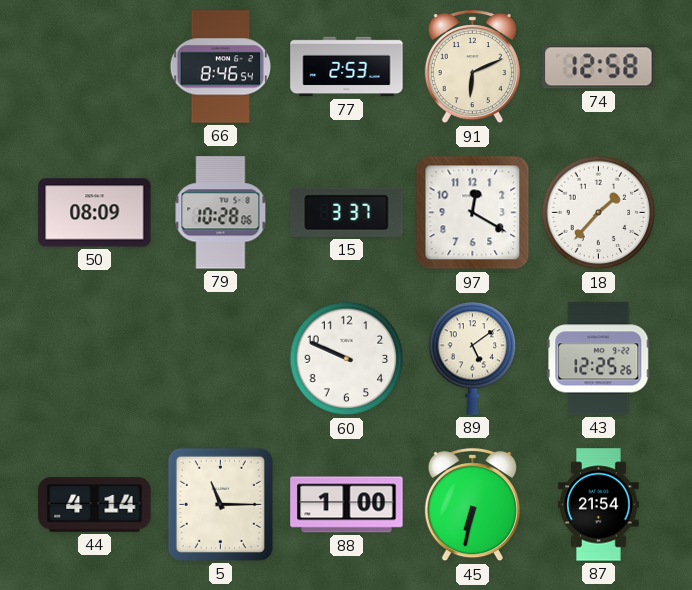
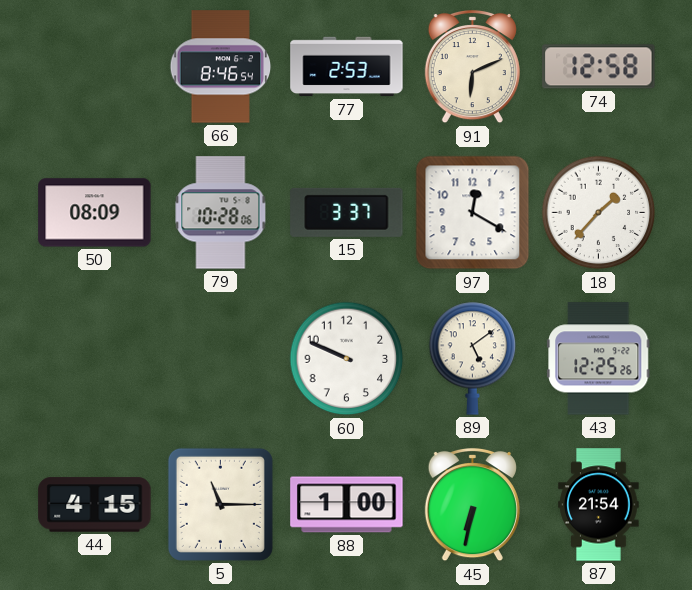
44: 4:14 -> 4:15 (95, 505)
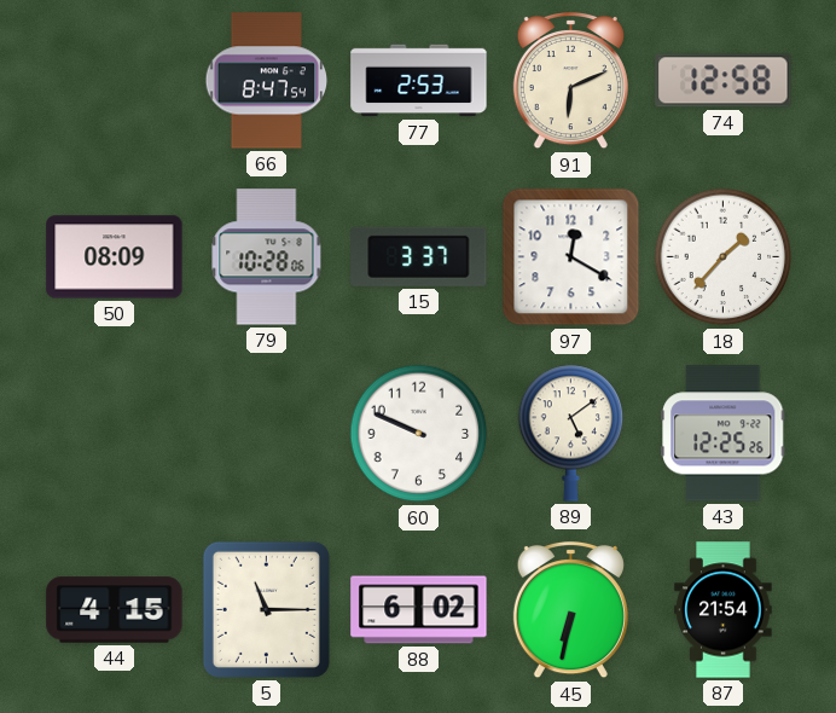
66: 8:46 -> 8:47 (267, 81)
88: 1:00 -> 6:02 (419, 610)
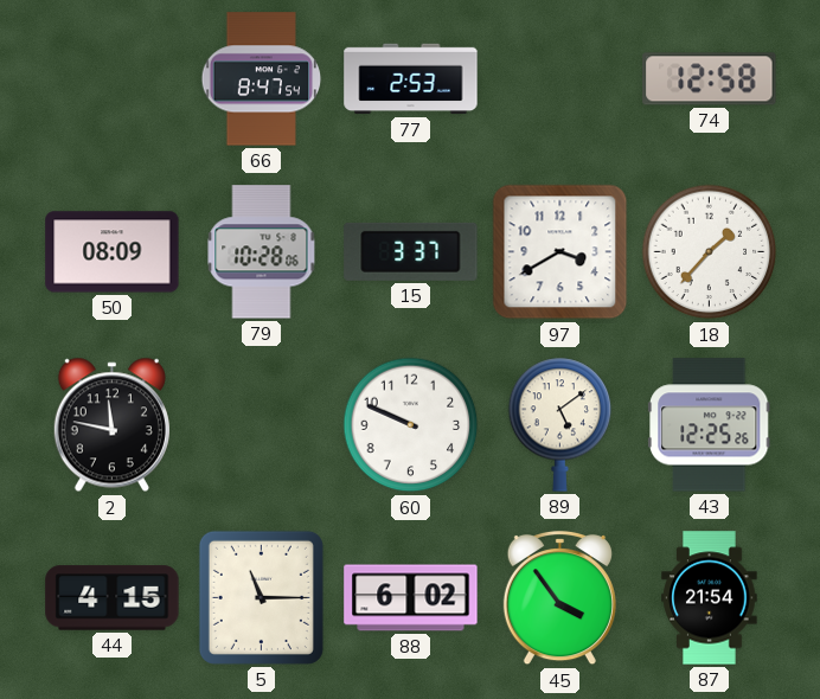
91: 6:11 -> none (570, 81)
97: 12:20 -> 3:40 (560, 252)
2: none -> 11:47 (111, 425)
45: 6:32 -> 3:54 (559, 598)
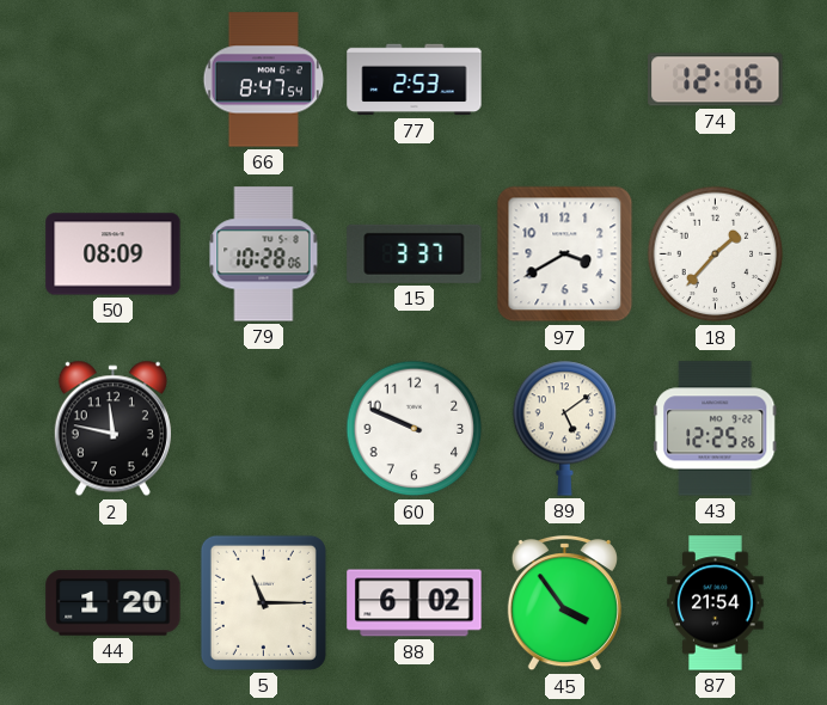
74: 12:58 -> 12:16 (716, 80)
44: 4:15 -> 1:20 (114, 603)
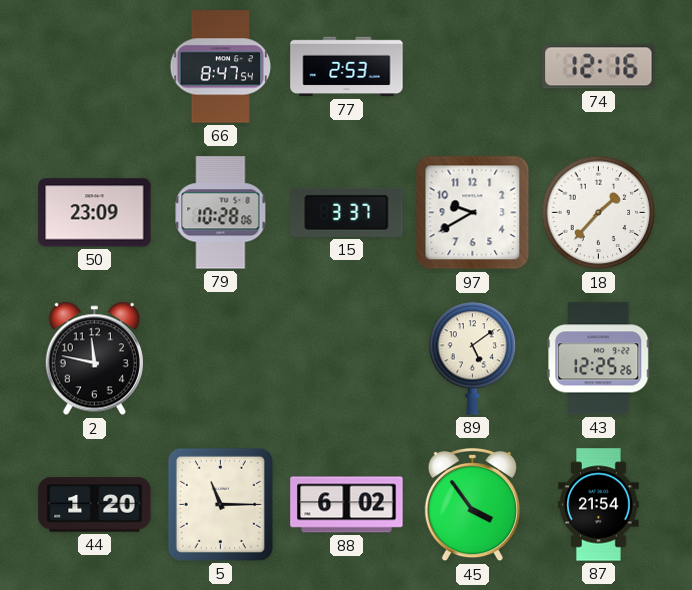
50: 08:09 -> 23:09 (95, 213)
97: 3:40 -> 9:40 (473, 213)
60: 9:49 -> none (415, 429)
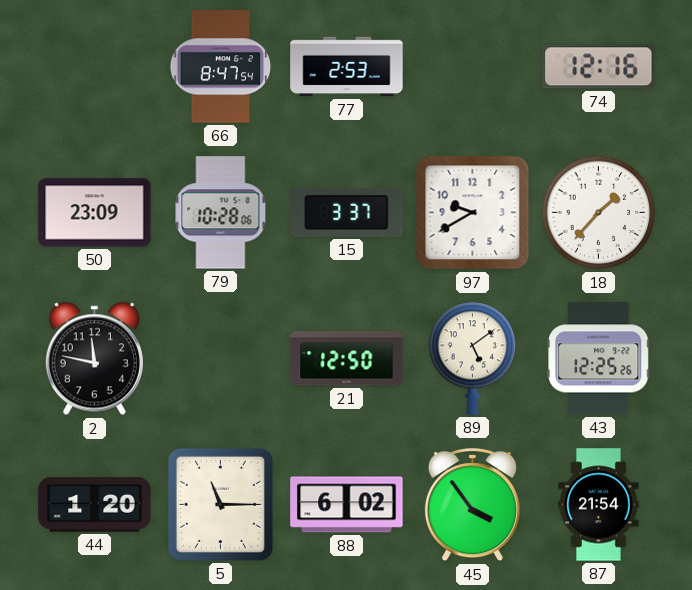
21: none -> 12:50 (347, 359)
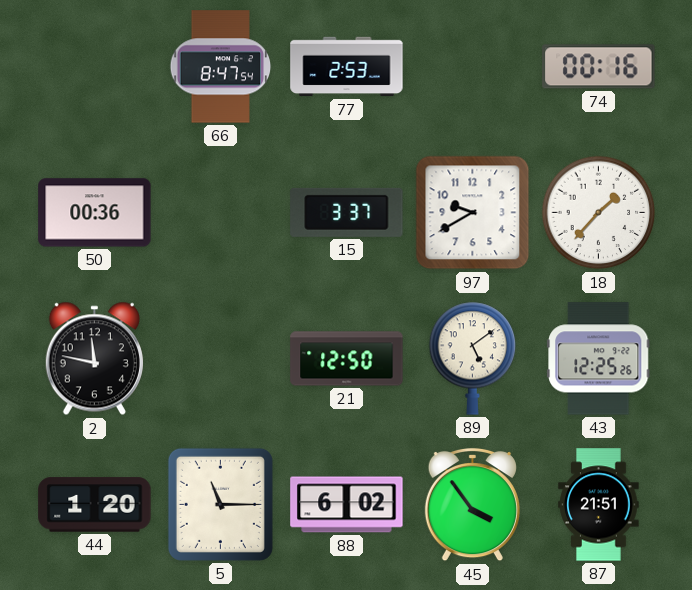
74: 12:16 -> 00:16 (599, 67)
50: 23:09 -> 00:36 (95, 213)
79: 10:28 -> none (221, 213)
87: 21:54 -> 21:51 (599, 505)
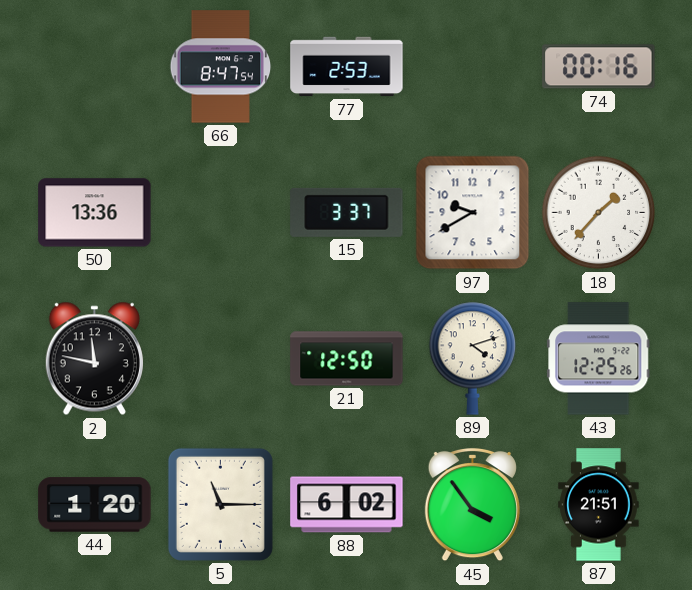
50: 00:36 -> 13:36 (95, 213)
89: 5:09 -> 4:12 (473, 358)
